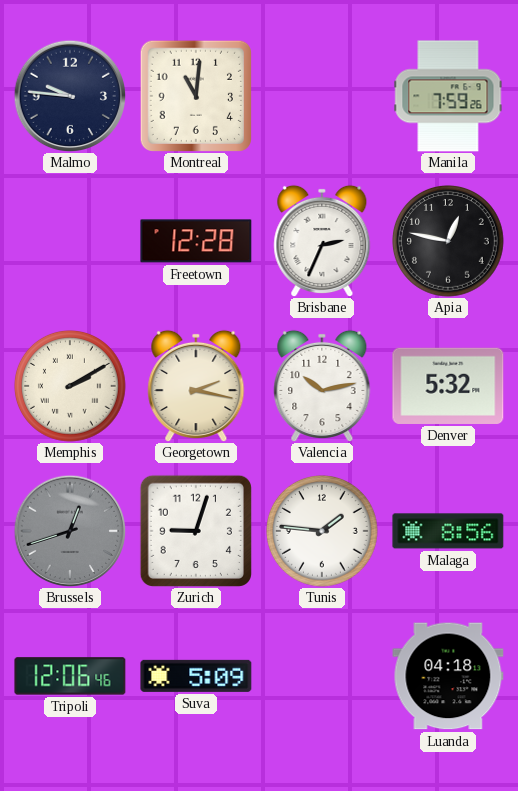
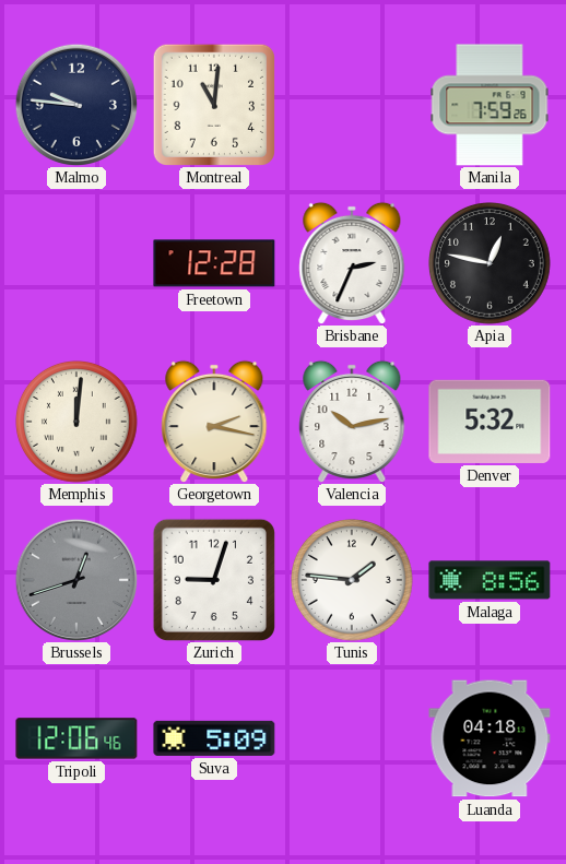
Memphis: 2:10 -> 12:01 (78, 423)
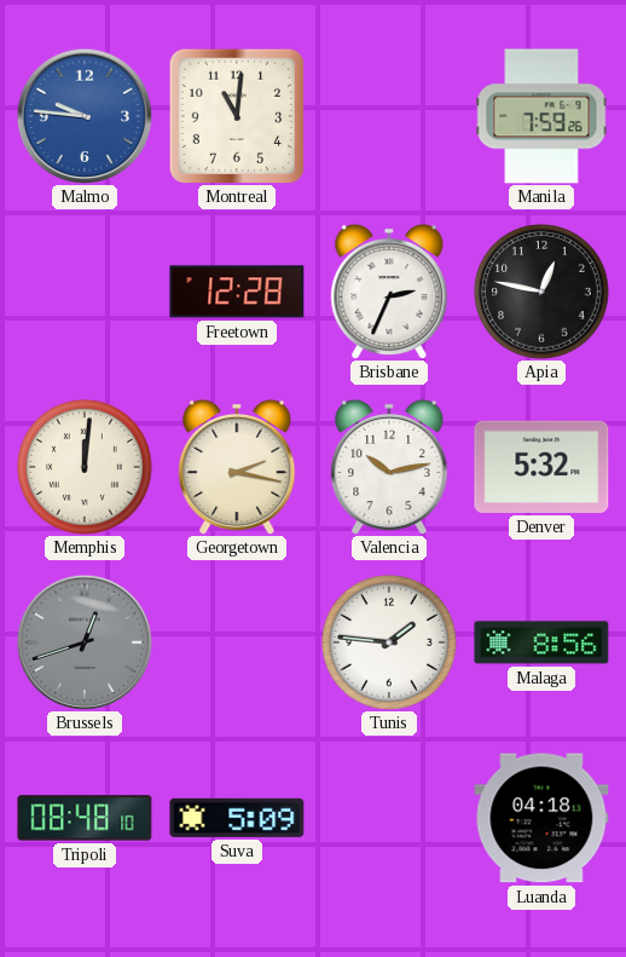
Malmo dial: navy -> blue (83, 115)
Zurich: 9:03 -> none (214, 580)
Tripoli: 12:06 -> 08:48 (85, 818)
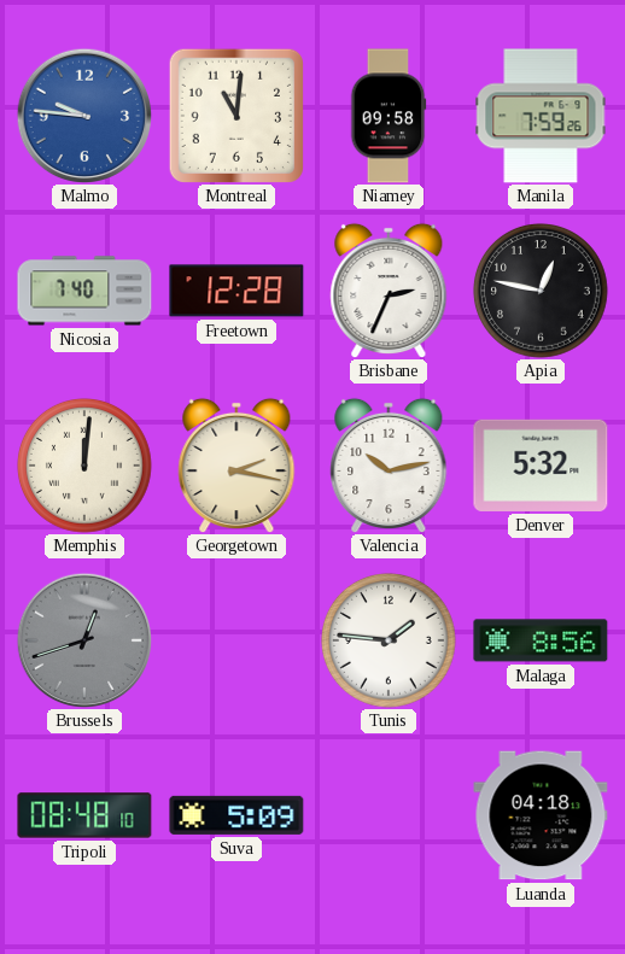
Niamey: none -> 09:58 (389, 116)
Nicosia: none -> 7:40 (84, 291)
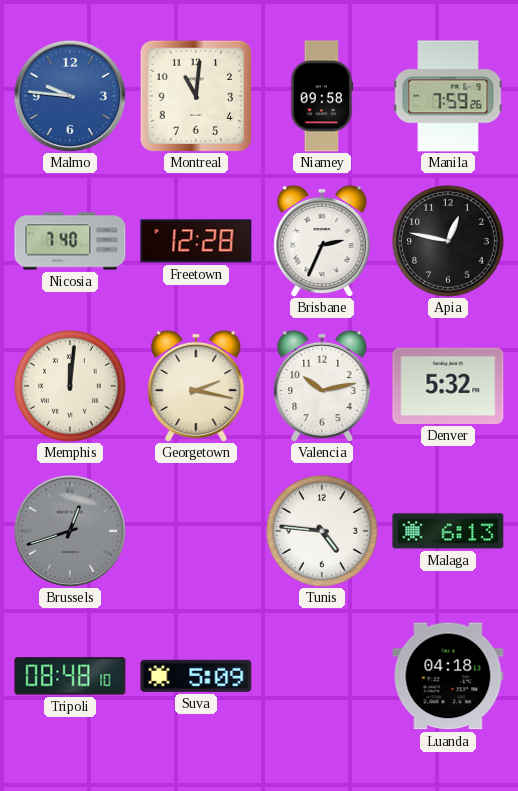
Tunis: 1:46 -> 4:46 (323, 532)
Malaga: 8:56 -> 6:13 (448, 531)
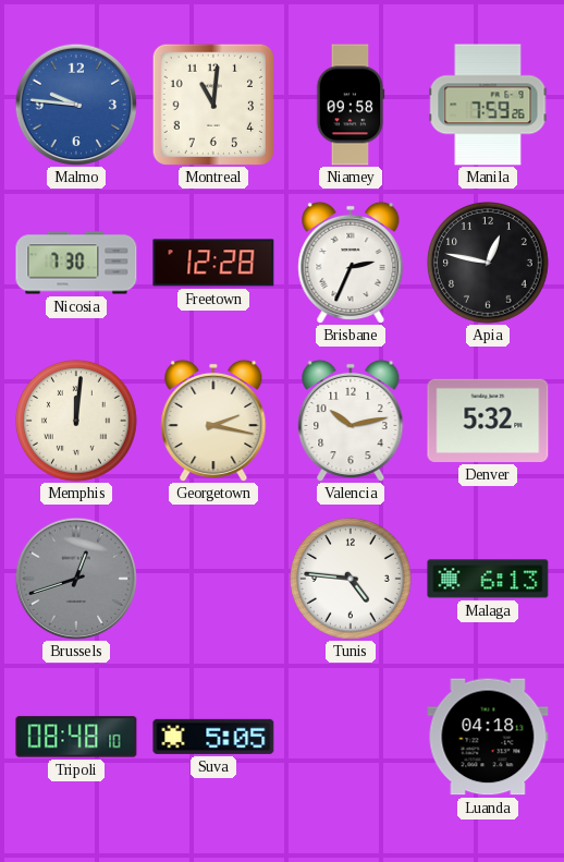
Nicosia: 7:40 -> 7:30 (76, 263)
Suva: 5:09 -> 5:05 (213, 737)
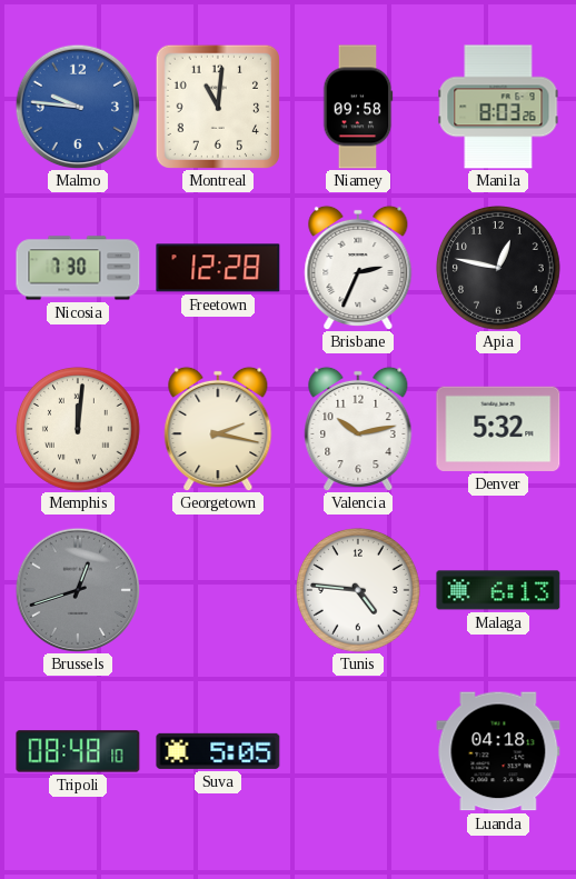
Manila: 7:59 -> 8:03 (498, 107)
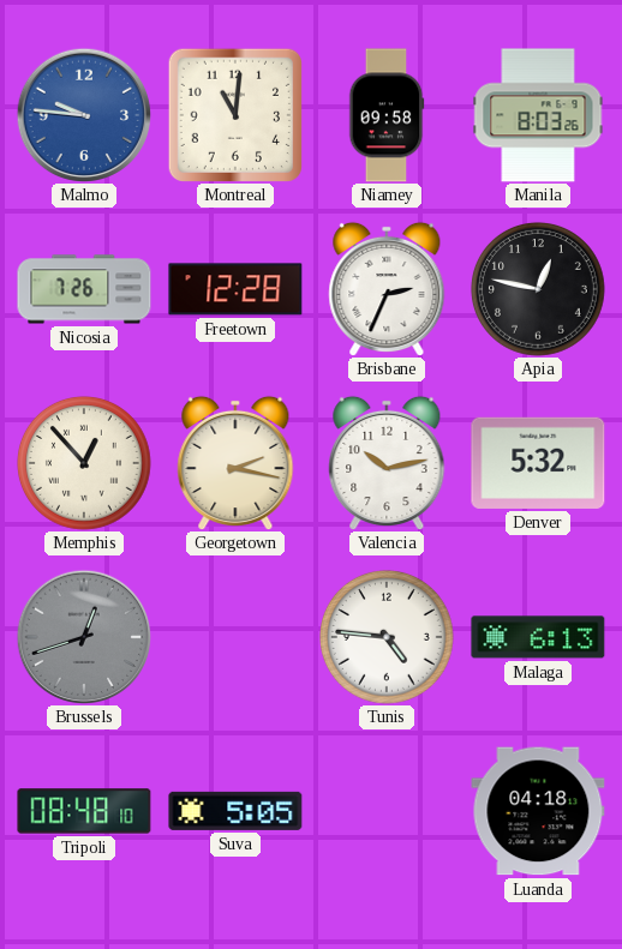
Nicosia: 7:30 -> 7:26 (84, 289)
Memphis: 12:01 -> 12:53 (85, 464)
